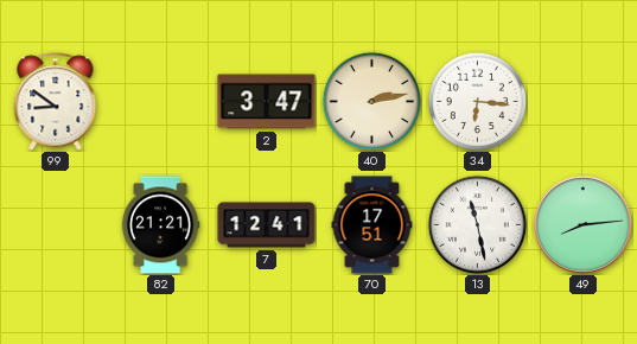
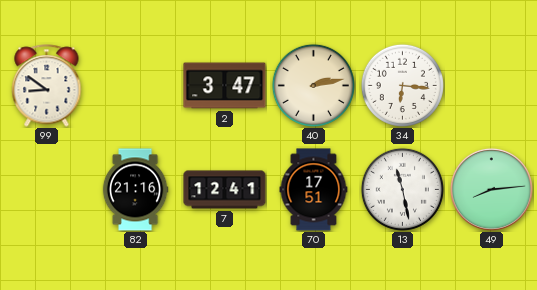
82: 21:21 -> 21:16 (135, 190)
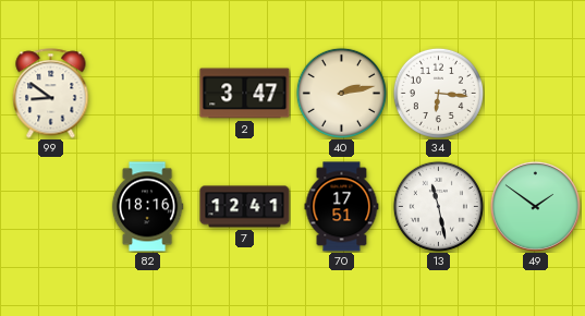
82: 21:16 -> 18:16 (147, 207)
49: 8:14 -> 1:51 (535, 206)
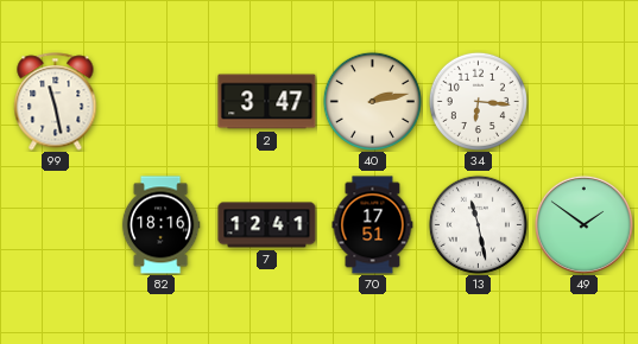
99: 8:51 -> 11:28 (56, 102)
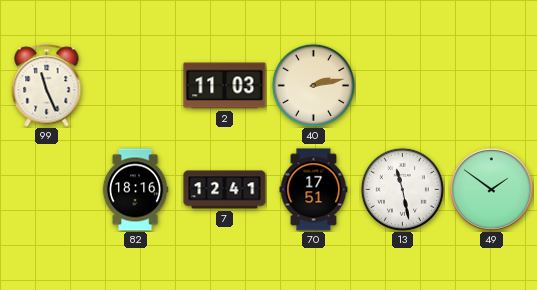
99: 11:28 -> 11:26 (47, 86)
2: 3:47 -> 11:03 (225, 86)
34: 6:16 -> none (478, 101)
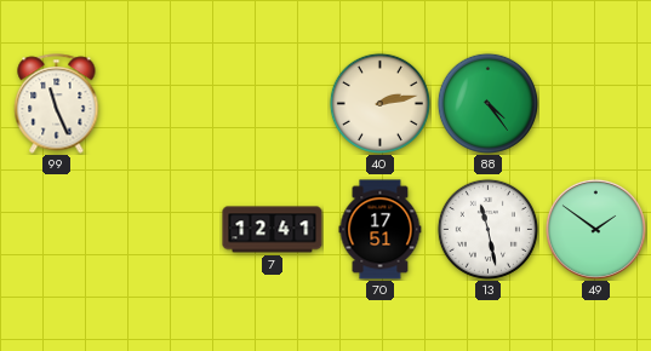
2: 11:03 -> none (225, 86)
88: none -> 4:24 (487, 103)
82: 18:16 -> none (135, 190)
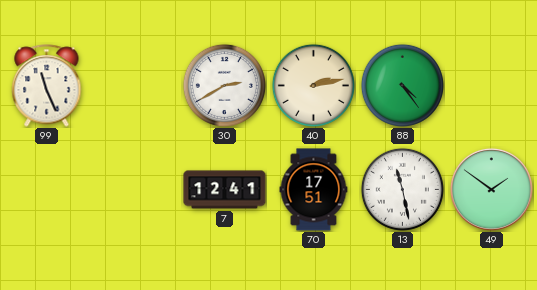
30: none -> 2:40 (224, 85)
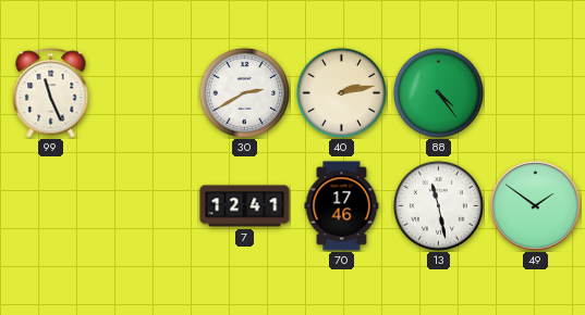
70: 17:51 -> 17:46 (342, 206)
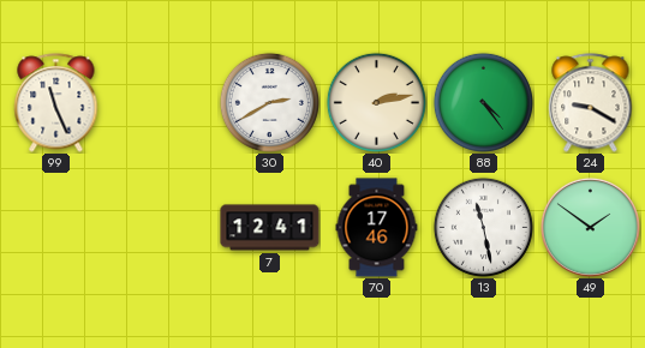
24: none -> 9:20 (591, 103)
